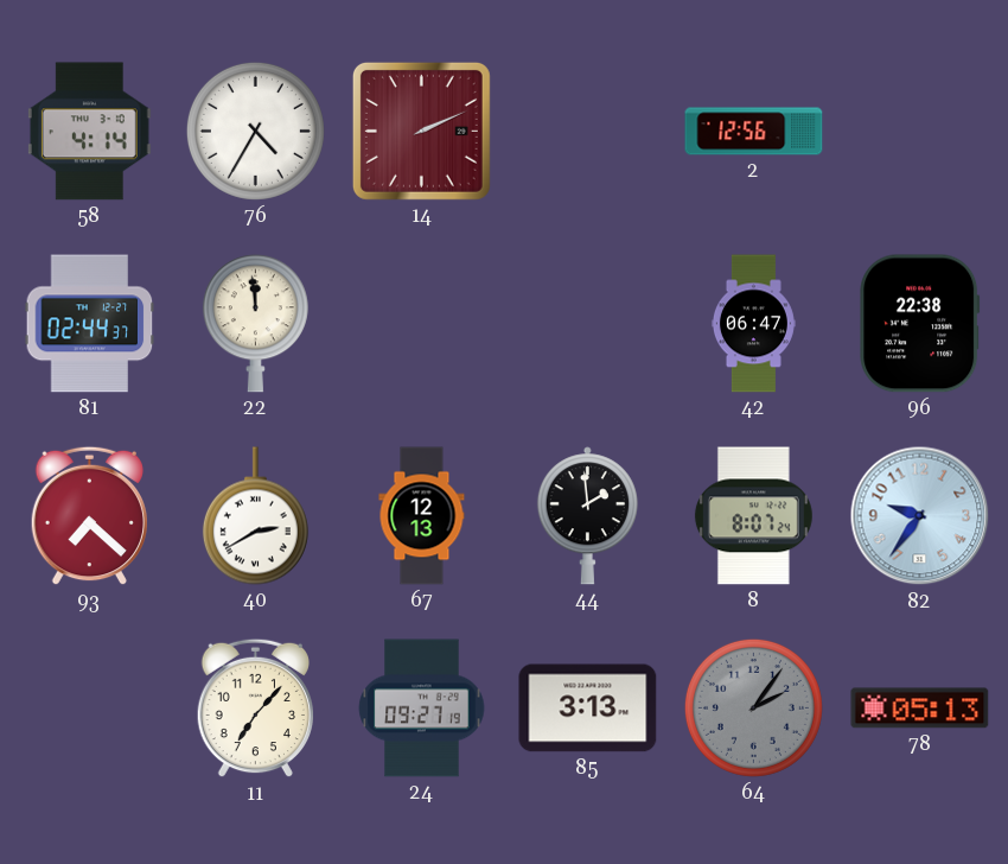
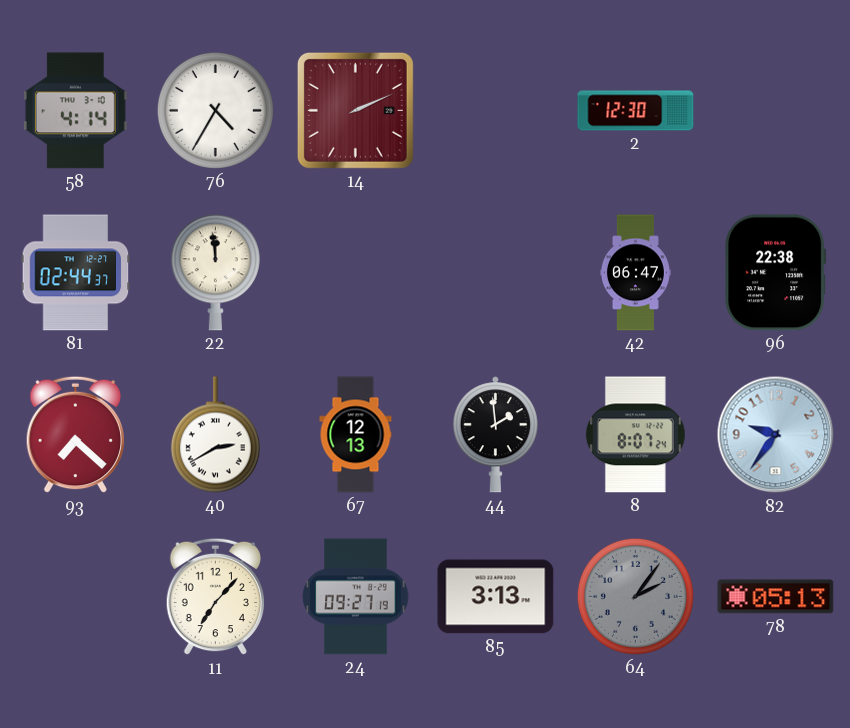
2: 12:56 -> 12:30 (636, 111)
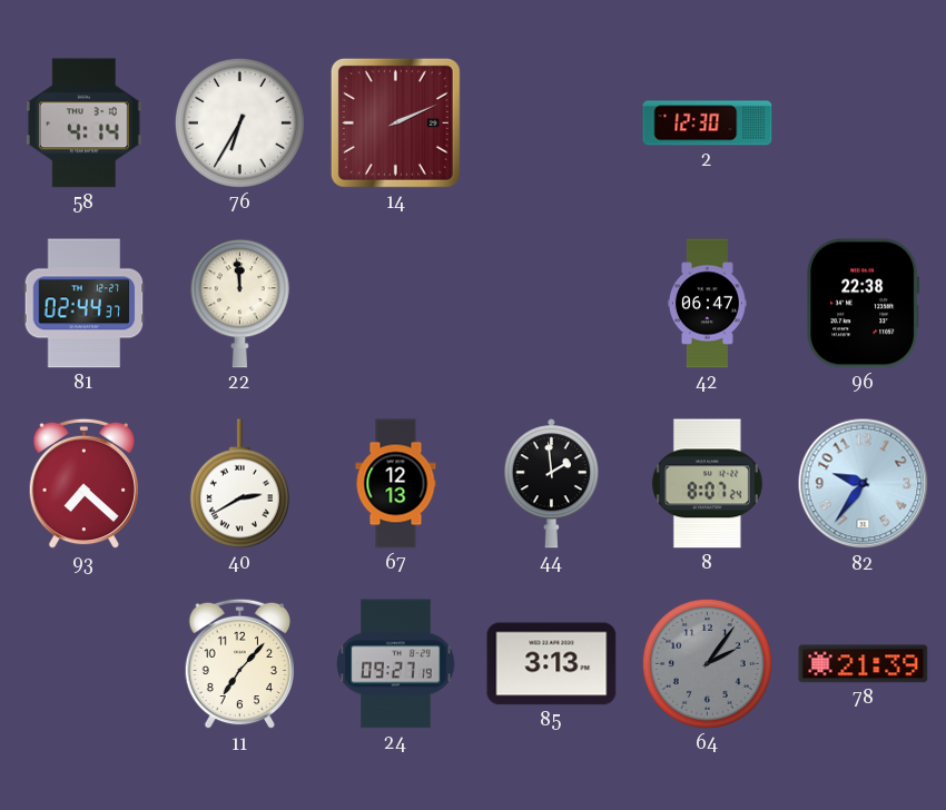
76: 4:35 -> 6:35 (239, 122)
78: 05:13 -> 21:39 (864, 664)
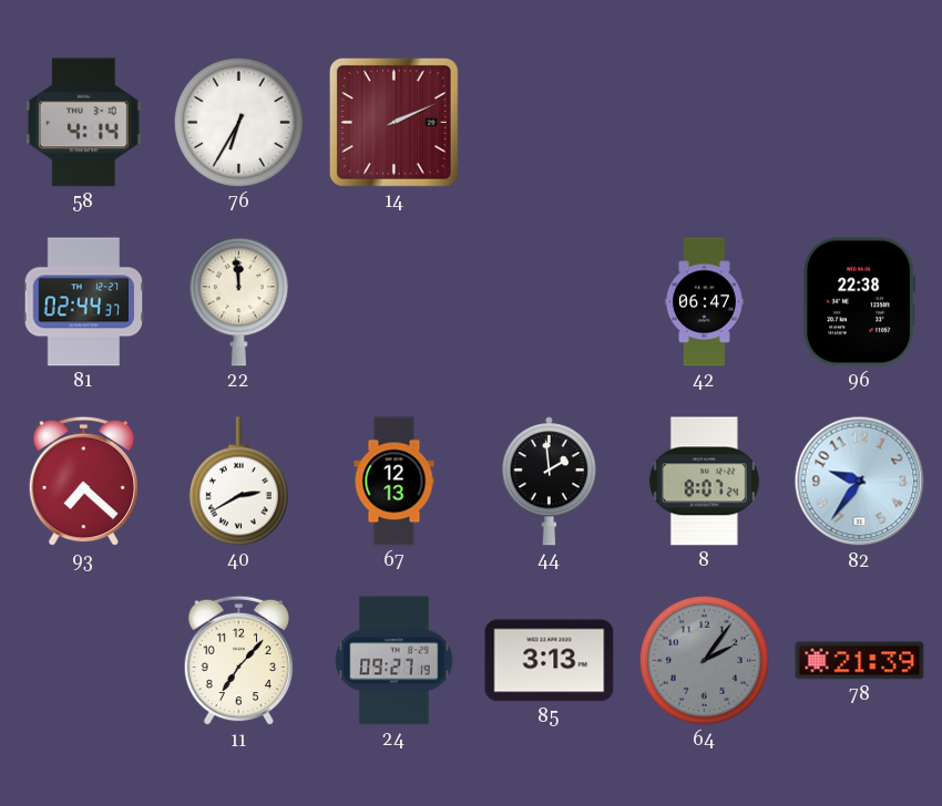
2: 12:30 -> none (708, 124)
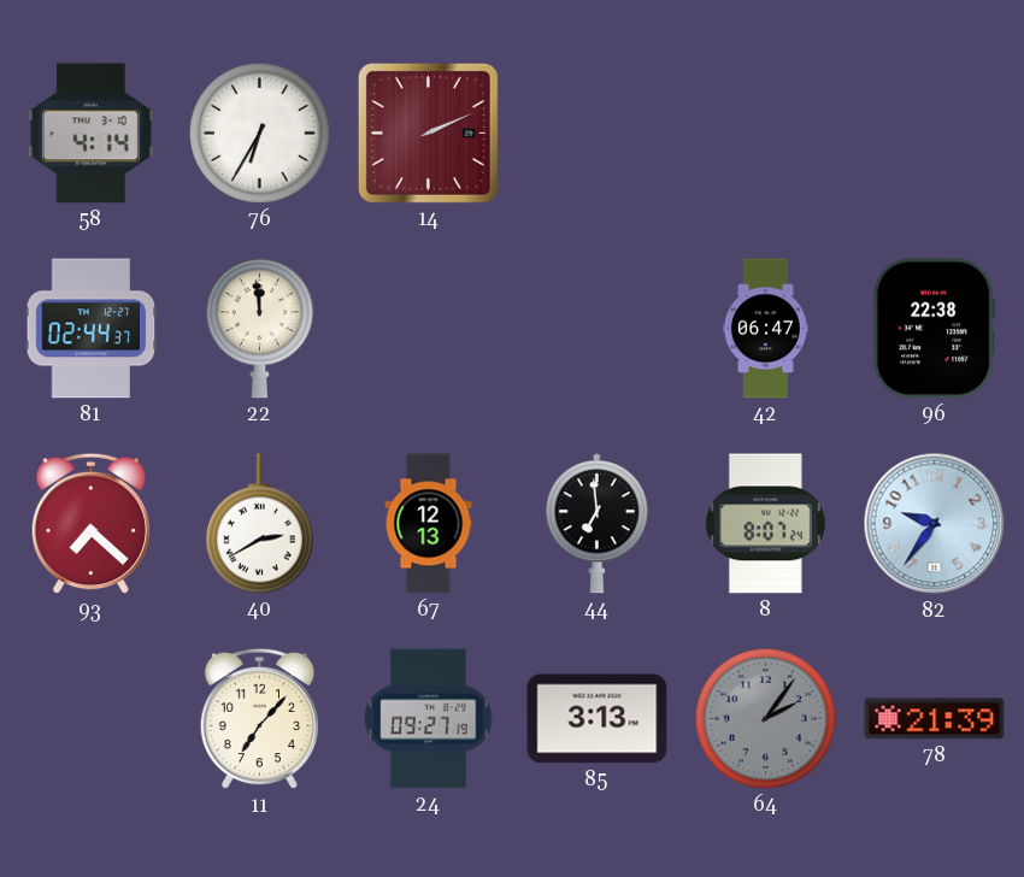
44: 1:59 -> 6:59 (596, 524)
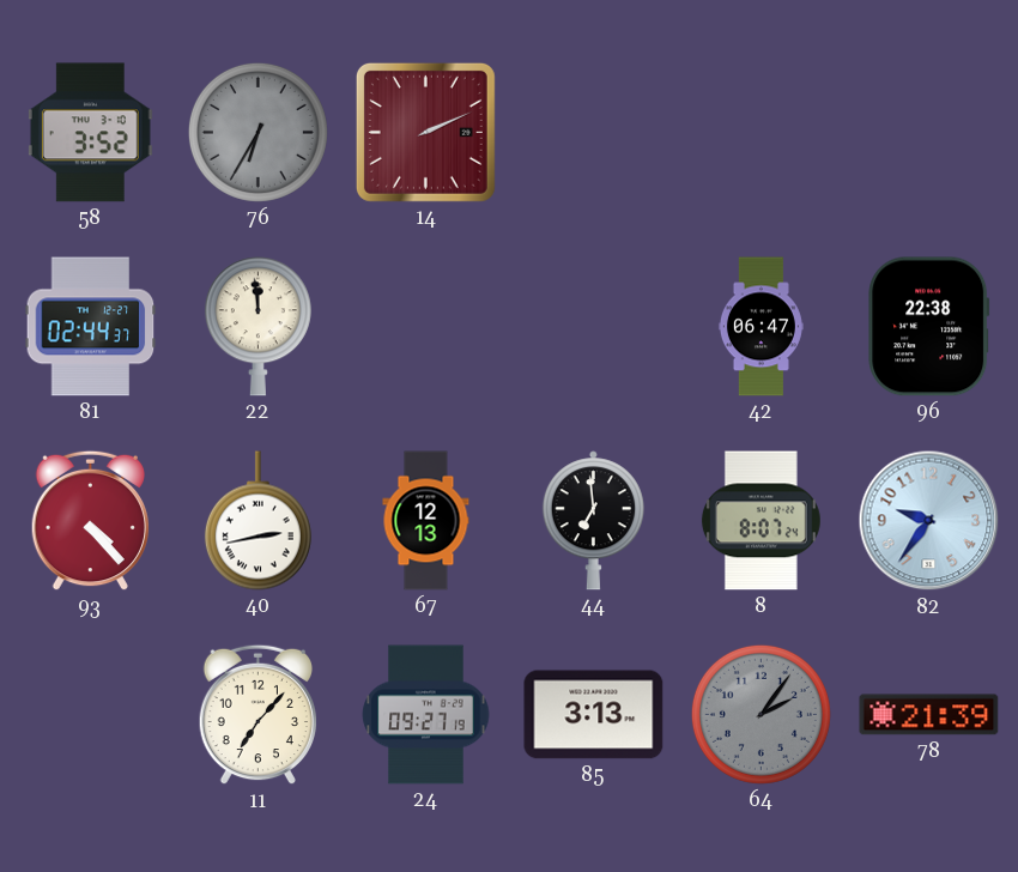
58: 4:14 -> 3:52 (90, 133)
76 dial: white -> grey (257, 132)
93: 7:22 -> 4:23 (90, 521)
40: 2:40 -> 2:43 (257, 521)
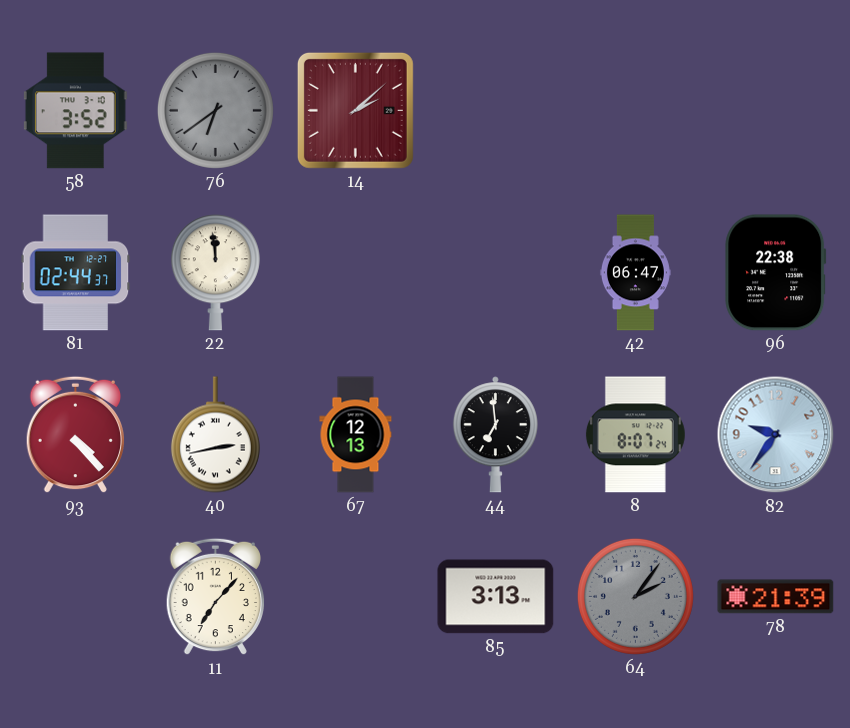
76: 6:35 -> 6:39 (215, 110)
14: 2:11 -> 2:08 (355, 110)
24: 09:27 -> none (426, 715)
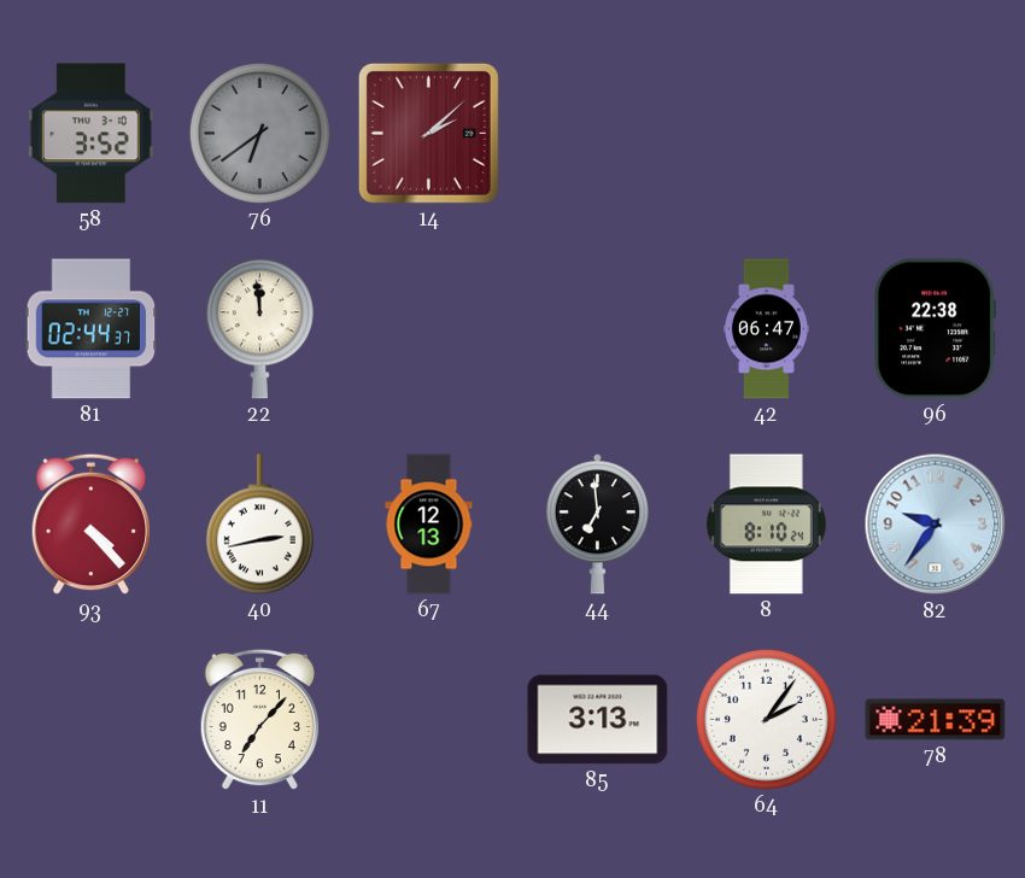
8: 8:07 -> 8:10 (766, 525)
64 dial: grey -> white (766, 719)
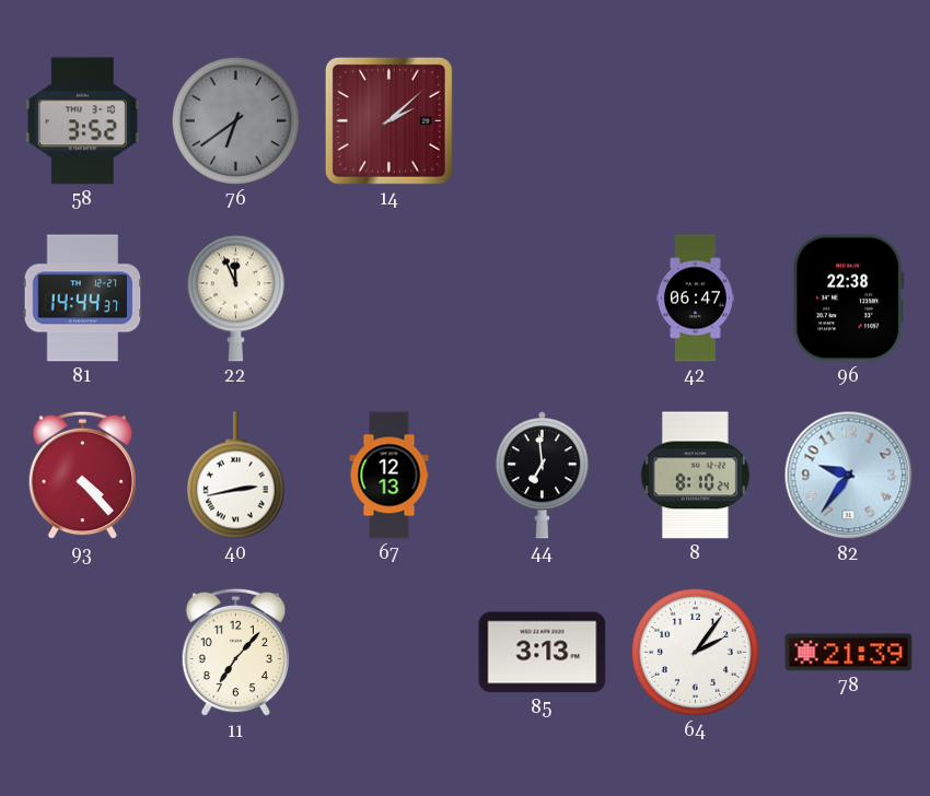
81: 02:44 -> 14:44 (83, 298)
22: 11:59 -> 11:56 (235, 298)
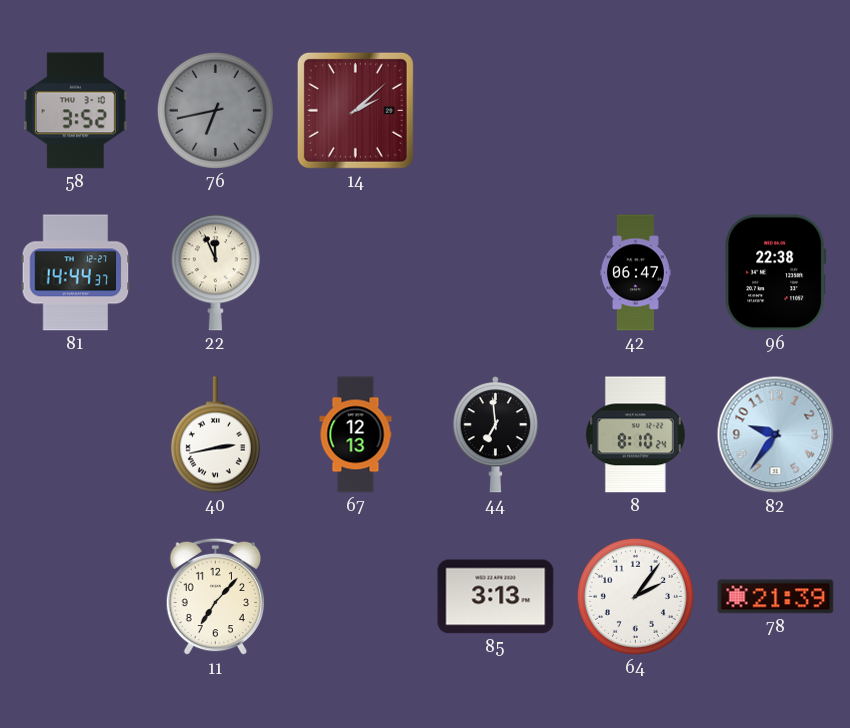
76: 6:39 -> 6:43 (215, 110)
93: 4:23 -> none (82, 476)
